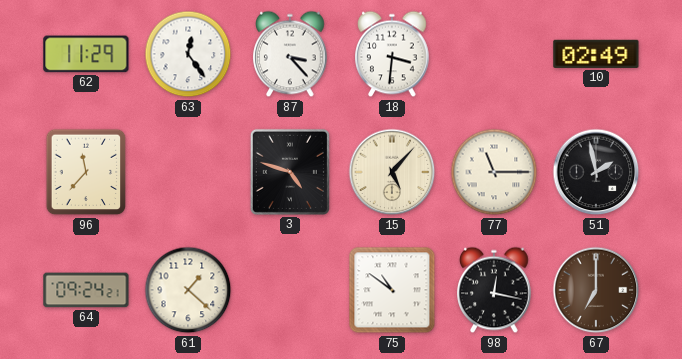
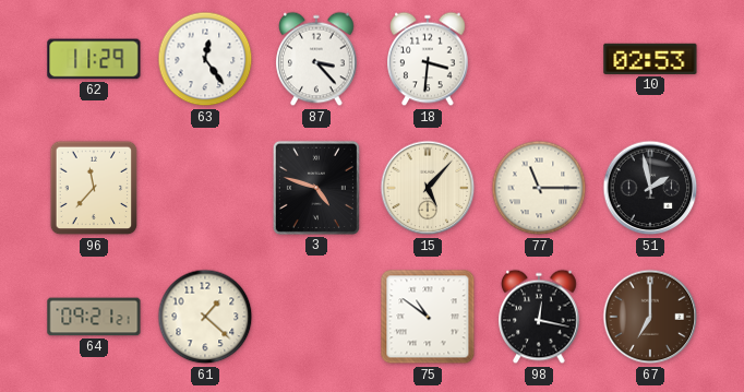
10: 02:49 -> 02:53 (650, 59)
64: 09:24 -> 09:21 (94, 317)
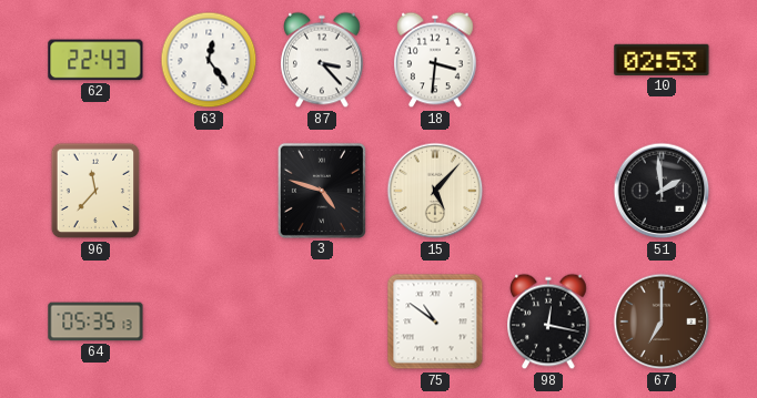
62: 11:29 -> 22:43 (95, 60)
77: 11:15 -> none (539, 188)
51: 1:58 -> 1:59 (662, 191)
64: 09:21 -> 05:35 (95, 322)
61: 1:22 -> none (205, 317)
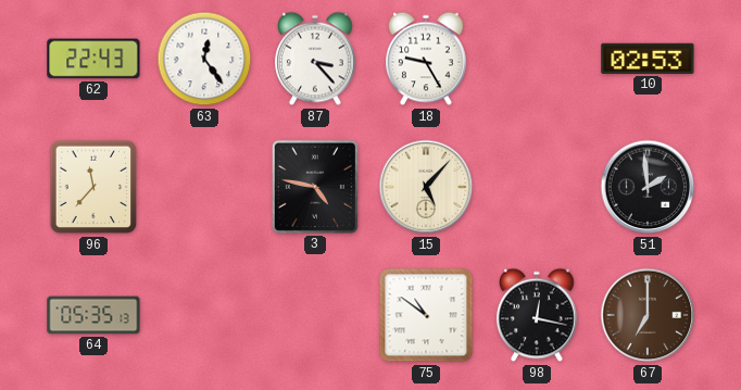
18: 3:31 -> 9:25 (426, 59)
3: 4:48 -> 4:47 (315, 187)
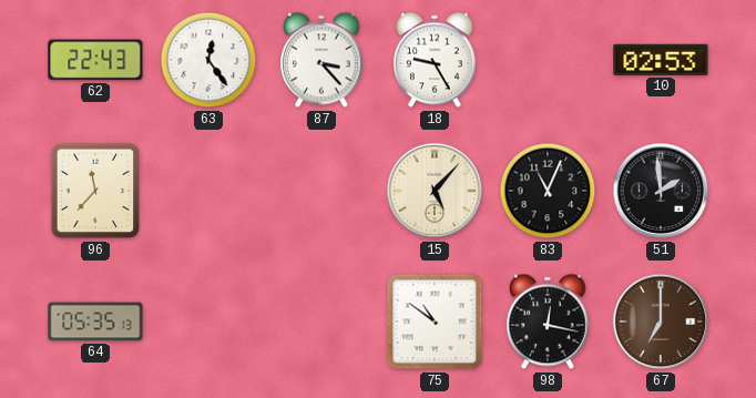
3: 4:47 -> none (315, 187)
83: none -> 11:04 (548, 191)
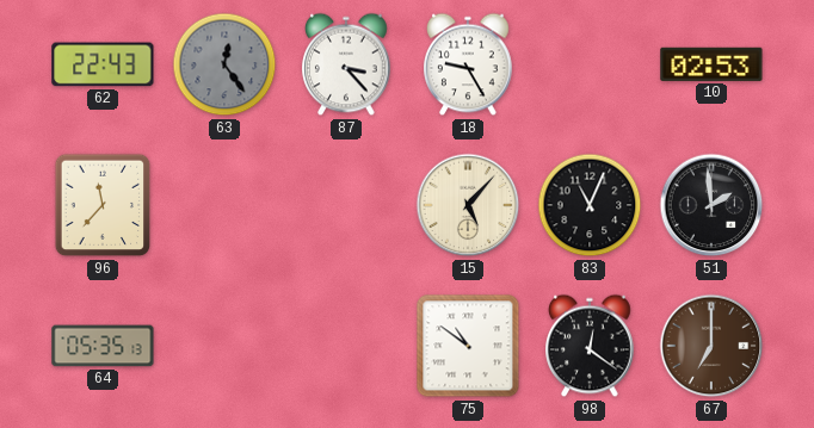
63 dial: white -> grey (224, 64)
98: 12:17 -> 12:21 (590, 346)
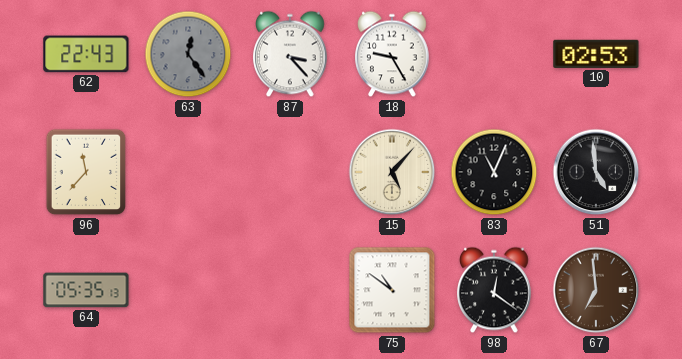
51: 1:59 -> 4:59 (596, 172)
67: 7:00 -> 6:59 (596, 290)
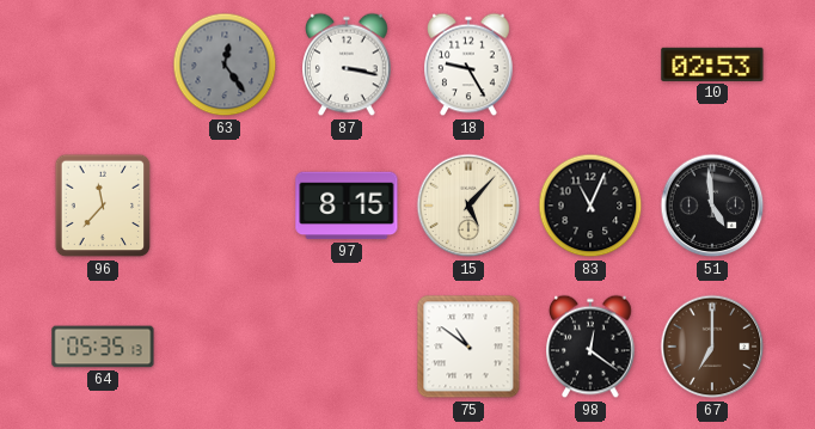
62: 22:43 -> none (86, 54)
87: 3:23 -> 3:17 (347, 65)
97: none -> 8:15 (347, 206)
67: 6:59 -> 7:00 (712, 347)
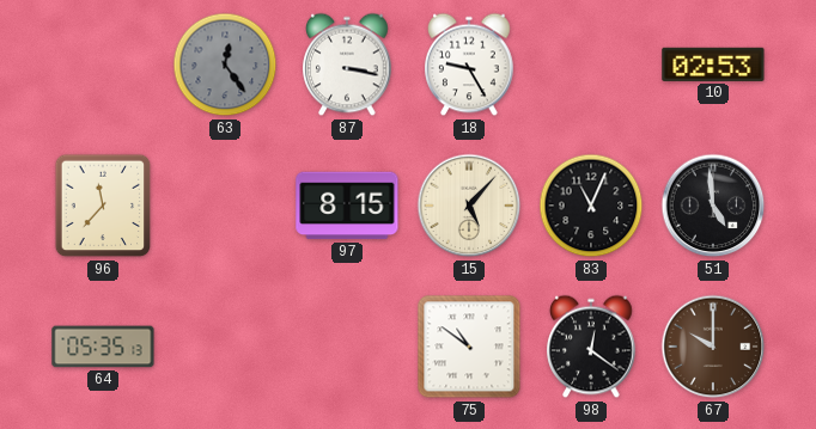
67: 7:00 -> 10:00 (713, 347)
